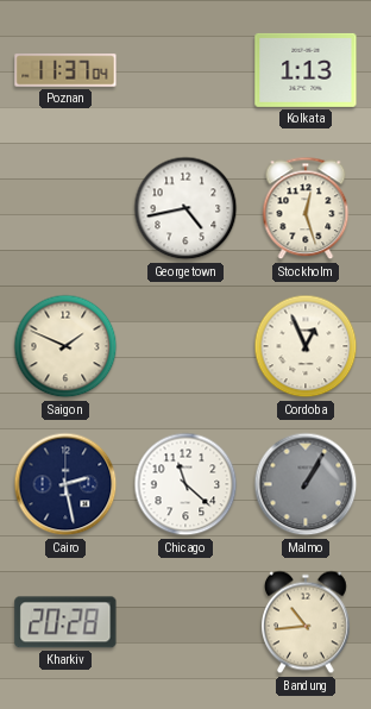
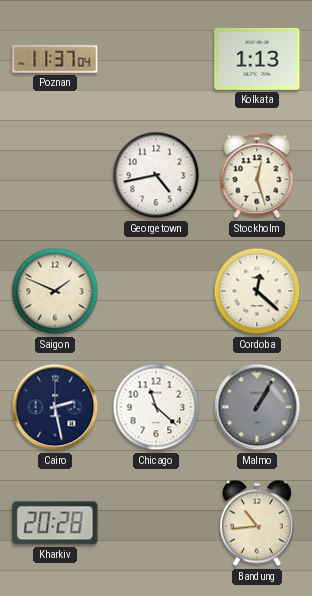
Cordoba: 12:56 -> 12:22 (257, 291)
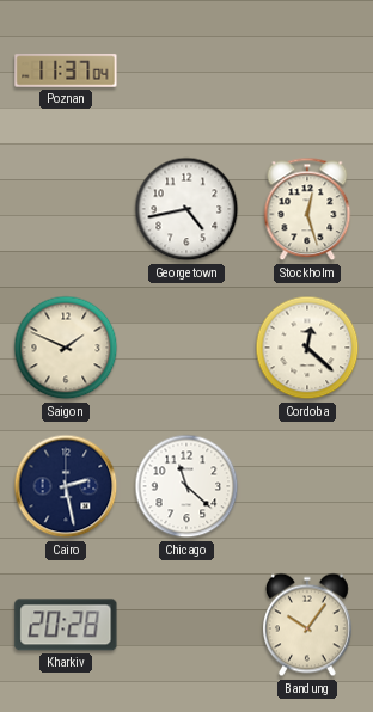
Kolkata: 1:13 -> none (257, 59)
Malmo: 1:05 -> none (257, 407)
Bandung: 10:44 -> 10:06 (308, 625)
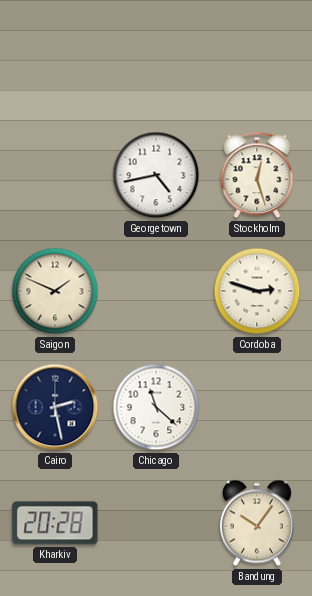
Poznan: 11:37 -> none (66, 70)
Cordoba: 12:22 -> 2:48 (257, 291)
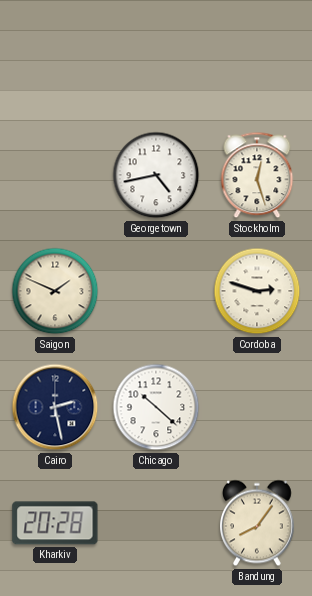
Chicago: 11:22 -> 10:22 (156, 407)
Bandung: 10:06 -> 8:06 (258, 523)
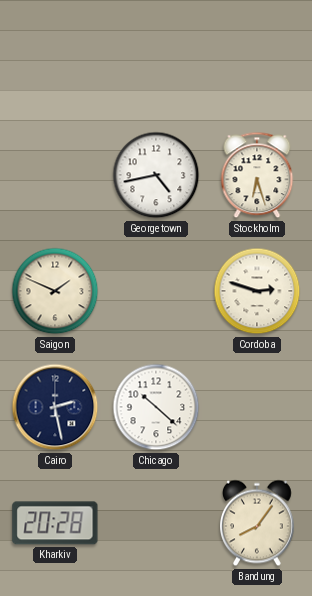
Stockholm: 12:27 -> 6:27 (257, 175)
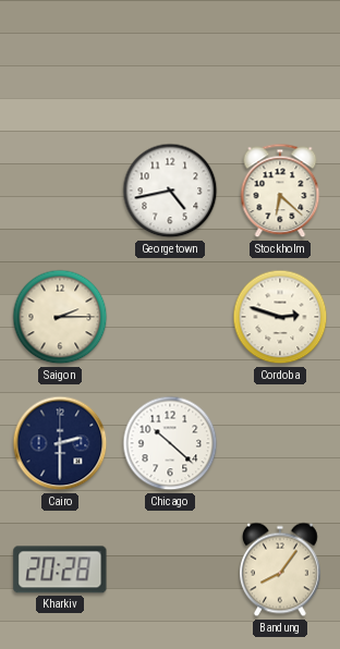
Stockholm: 6:27 -> 6:22 (280, 191)
Saigon: 1:49 -> 2:15 (60, 317)
Cairo: 2:28 -> 2:30 (60, 443)
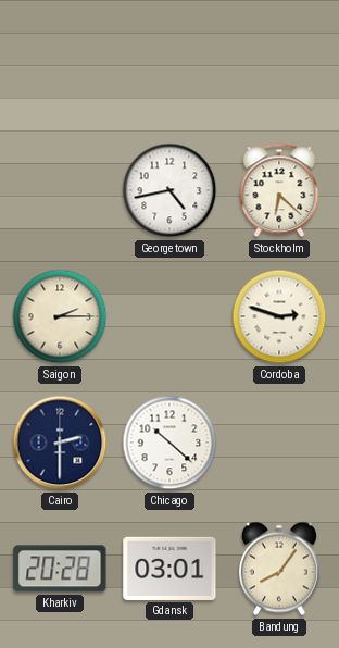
Gdansk: none -> 03:01 (169, 569)
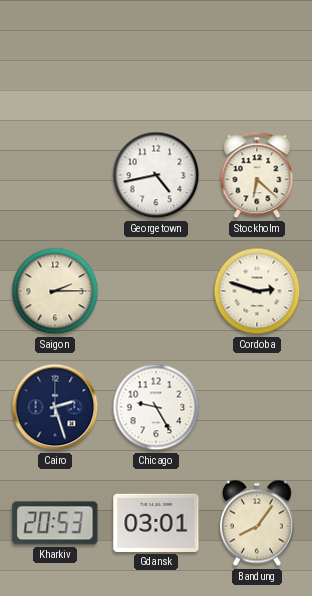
Cairo: 2:30 -> 2:27 (55, 407)
Chicago: 10:22 -> 9:25 (156, 407)
Kharkiv: 20:28 -> 20:53 (55, 523)
